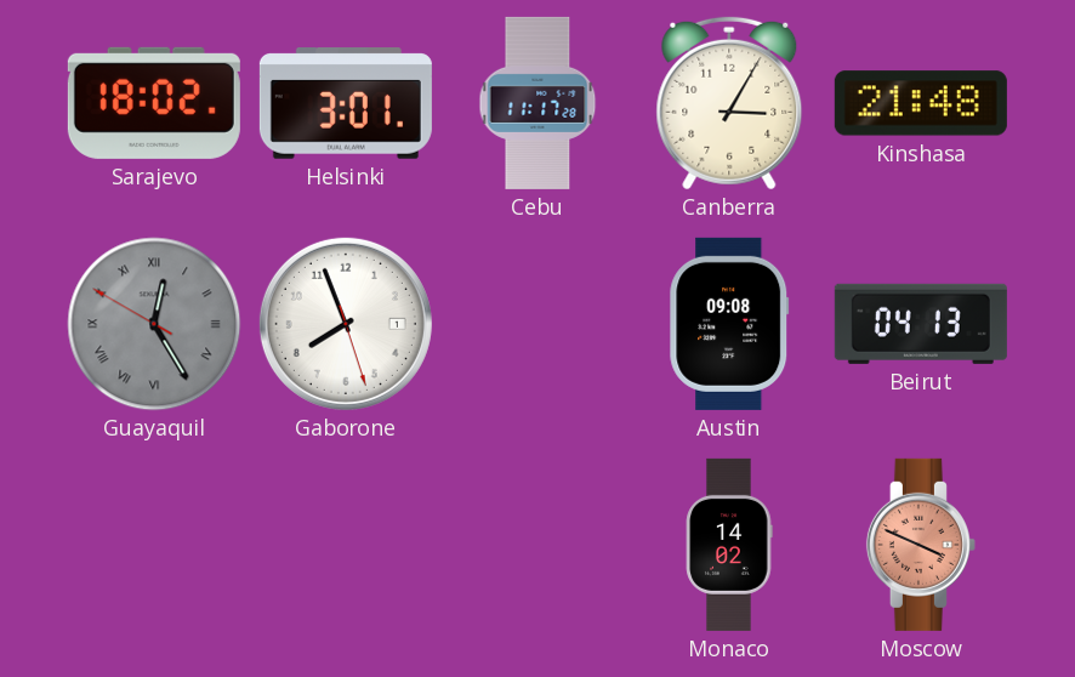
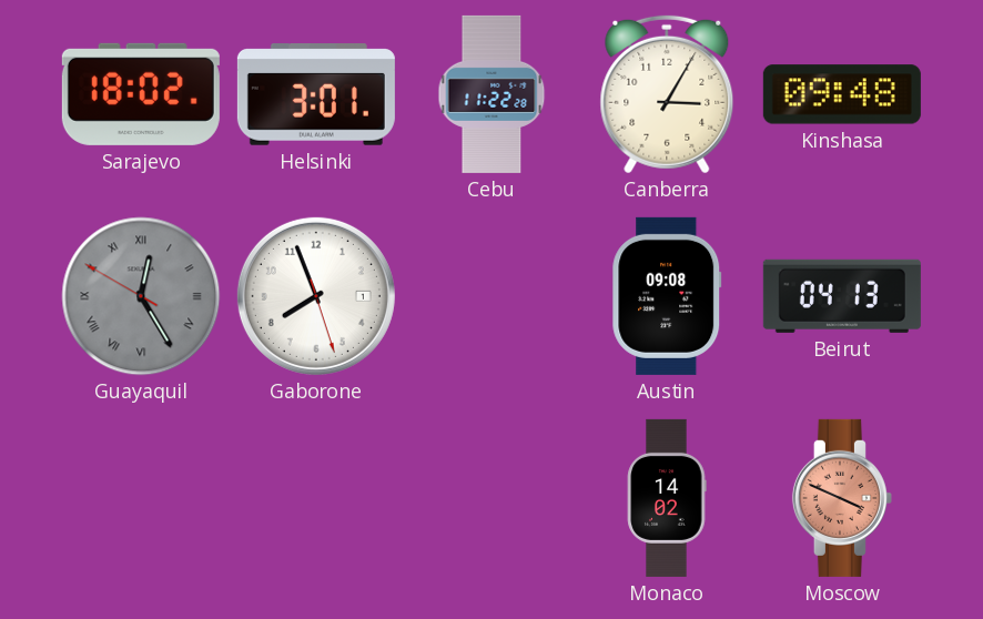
Cebu: 11:17 -> 11:22 (491, 94)
Kinshasa: 21:48 -> 09:48 (842, 94)
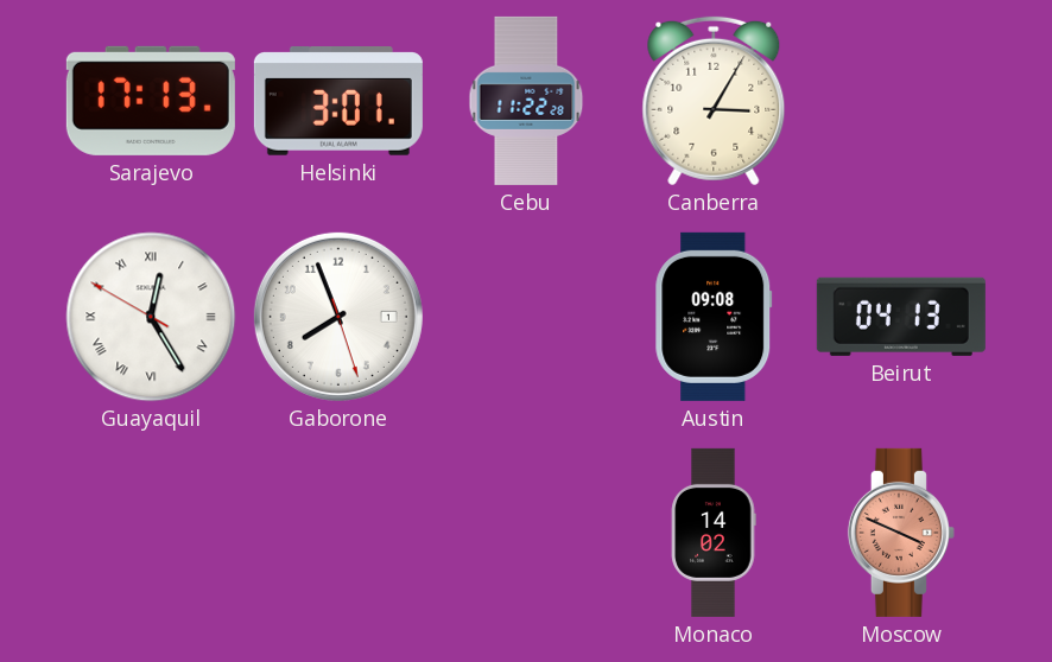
Sarajevo: 18:02 -> 17:13 (151, 101)
Kinshasa: 09:48 -> none (842, 94)
Guayaquil dial: grey -> white (151, 317)
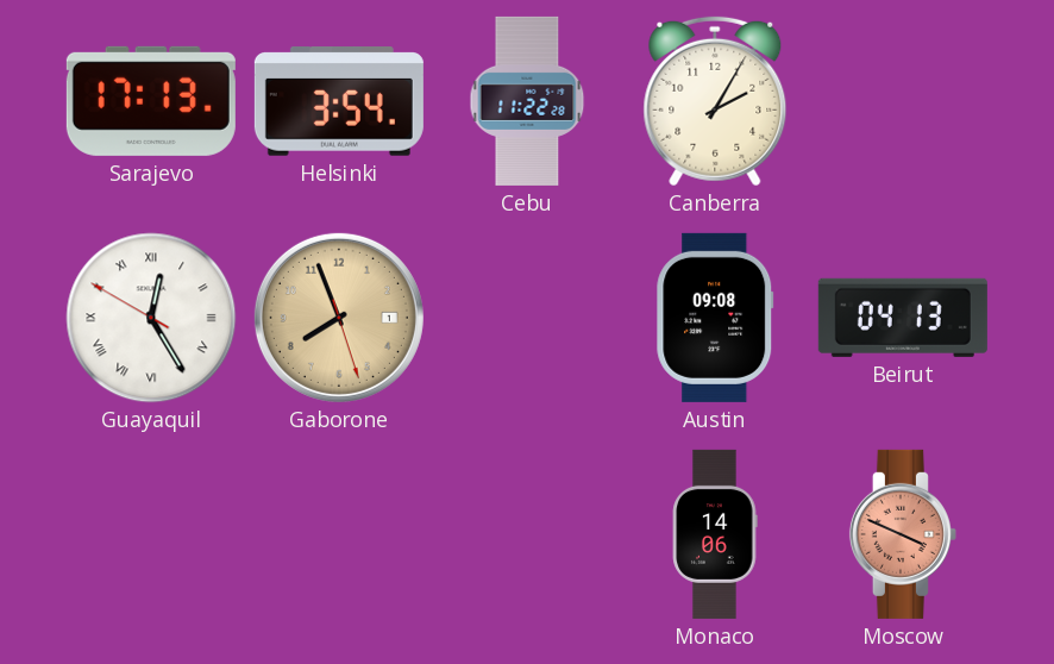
Helsinki: 3:01 -> 3:54 (339, 102)
Canberra: 3:05 -> 2:05 (715, 101)
Gaborone dial: white -> champagne (339, 318)
Monaco: 14:02 -> 14:06 (715, 534)
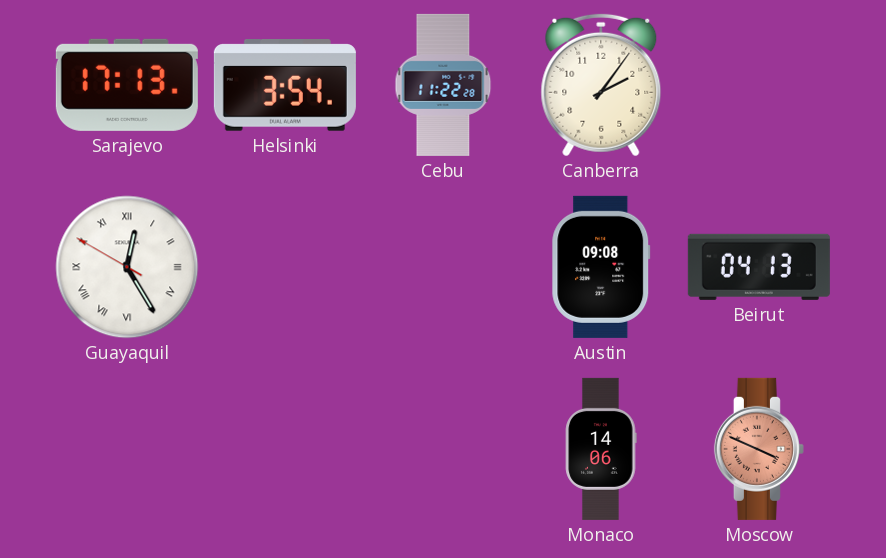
Canberra: 2:05 -> 2:06 (601, 85)
Gaborone: 7:56 -> none (339, 318)
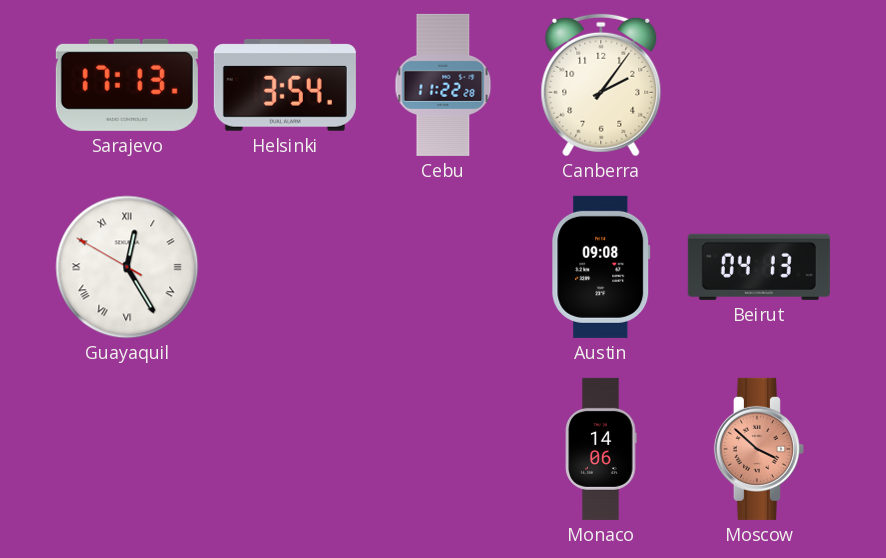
Moscow: 3:49 -> 3:52 (759, 449)
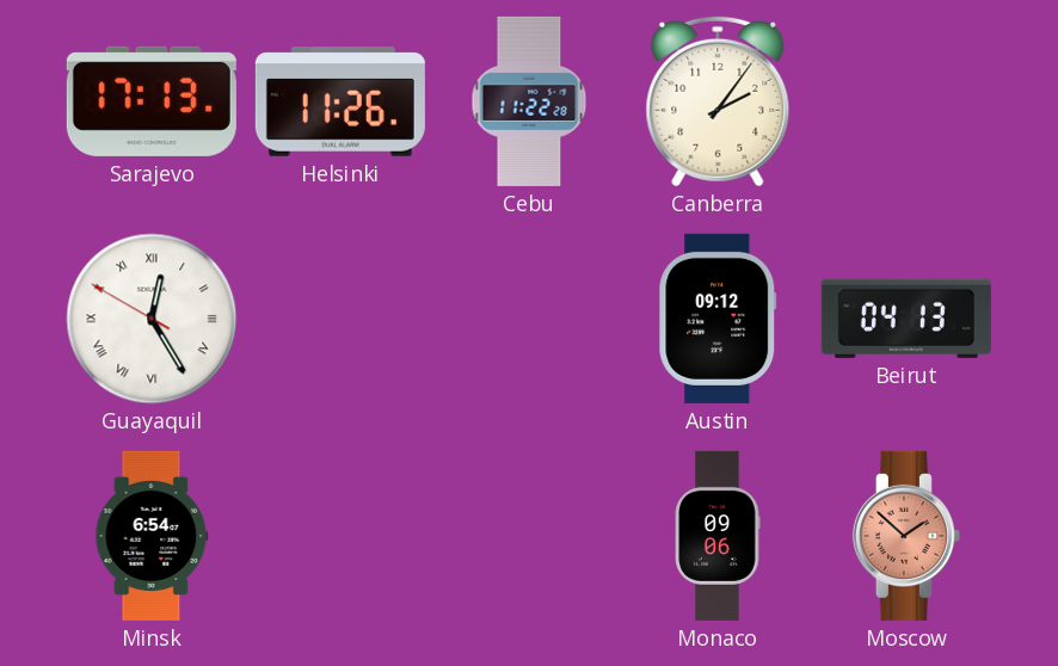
Helsinki: 3:54 -> 11:26 (340, 103)
Austin: 09:08 -> 09:12 (718, 319)
Minsk: none -> 6:54 (152, 536)
Monaco: 14:06 -> 09:06 (718, 536)
Moscow: 3:52 -> 1:52 (906, 536)
